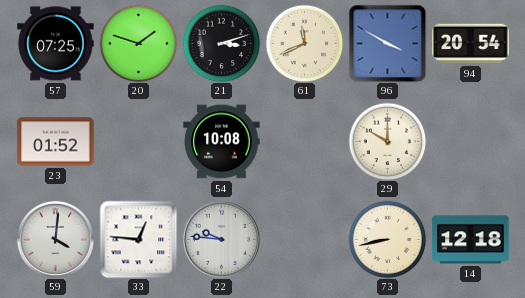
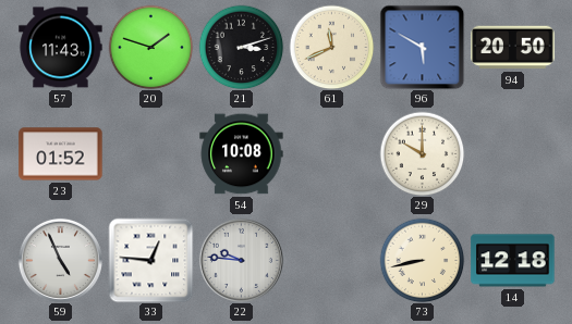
57: 07:25 -> 11:43 (61, 48)
96: 3:50 -> 5:50 (422, 47)
94: 20:54 -> 20:50 (513, 48)
59: 4:01 -> 4:56 (60, 260)
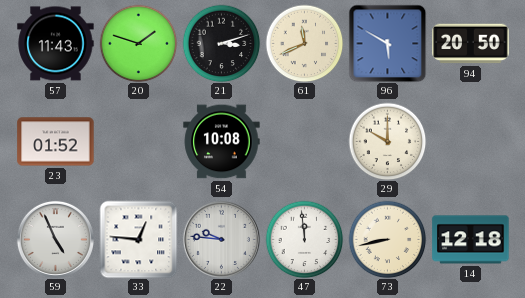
47: none -> 11:59 (304, 239)
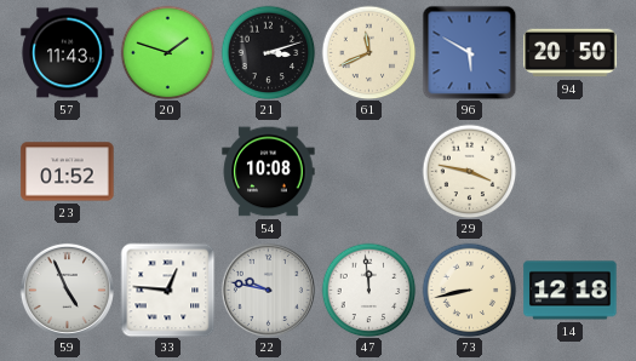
29: 10:00 -> 3:47 (469, 171)
22: 9:46 -> 9:47 (268, 290)
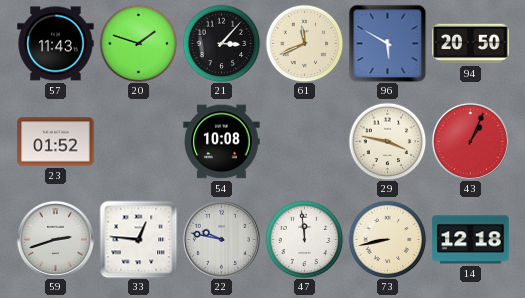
21: 3:12 -> 3:07 (221, 43)
43: none -> 1:04 (470, 141)
59: 4:56 -> 2:42 (55, 239)
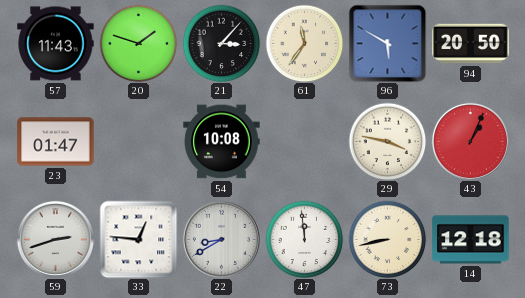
61: 11:41 -> 11:36 (304, 43)
23: 01:52 -> 01:47 (56, 142)
22: 9:47 -> 8:40 (221, 239)
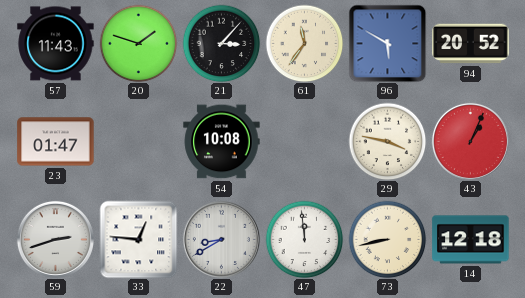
94: 20:50 -> 20:52 (471, 44)
